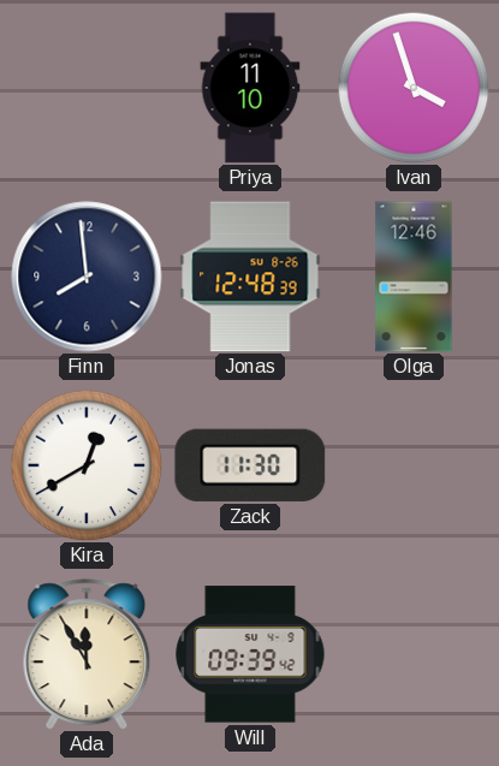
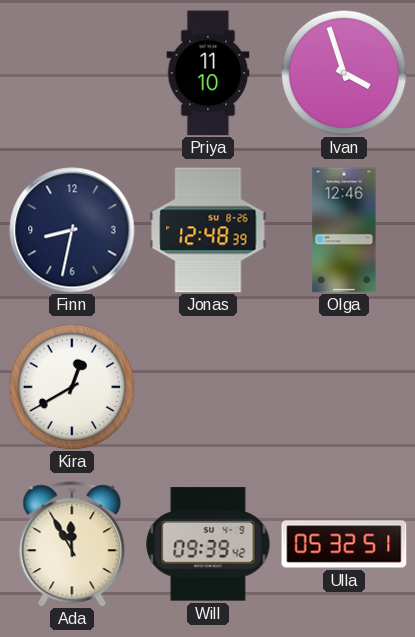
Finn: 7:59 -> 8:32 (72, 230)
Zack: 11:30 -> none (250, 465)
Ulla: none -> 05:32 (344, 544)
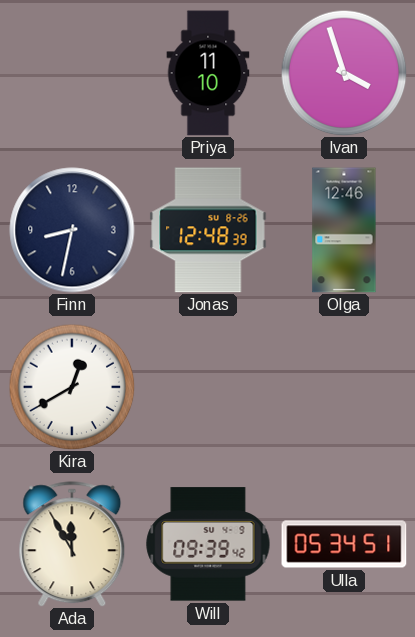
Ulla: 05:32 -> 05:34 (344, 544)
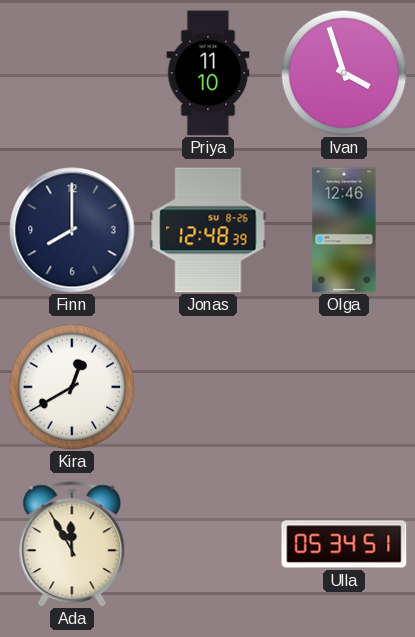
Finn: 8:32 -> 8:00 (72, 230)
Will: 09:39 -> none (208, 544)
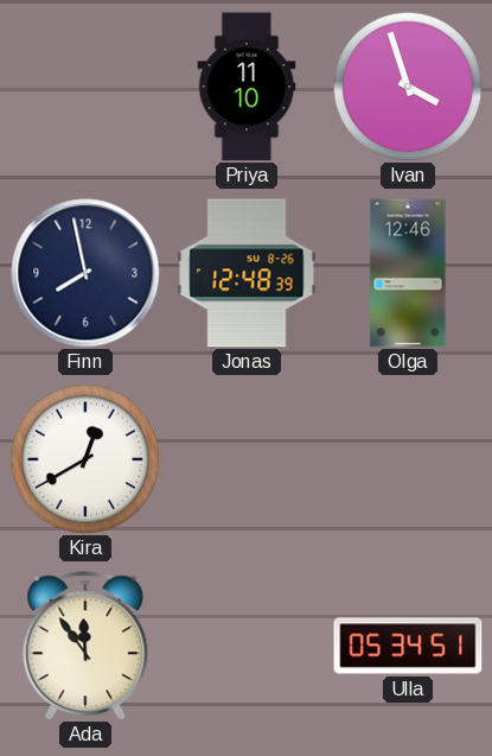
Finn: 8:00 -> 7:58 (85, 273)
Ada: 11:55 -> 11:54 (85, 646)
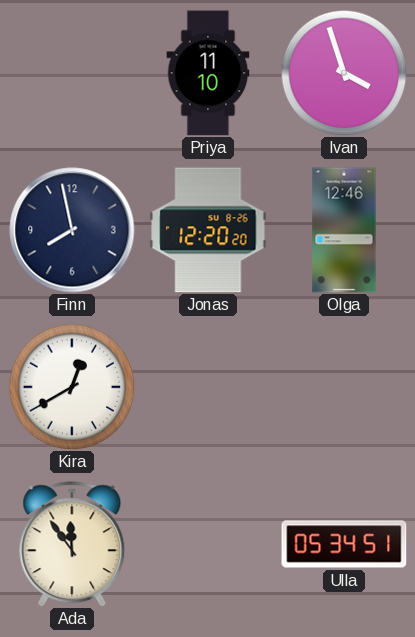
Jonas: 12:48 -> 12:20 (208, 230)
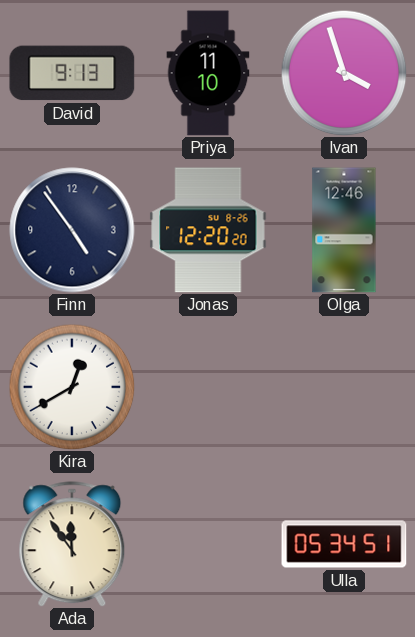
David: none -> 9:13 (72, 73)
Finn: 7:58 -> 4:54 (72, 230)
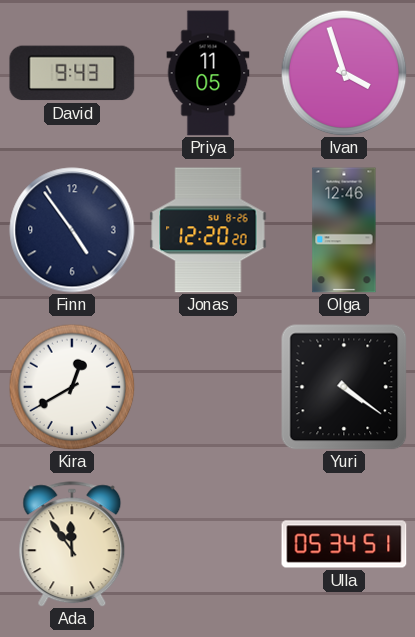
David: 9:13 -> 9:43 (72, 73)
Priya: 11:10 -> 11:05 (208, 73)
Yuri: none -> 4:21 (344, 387)
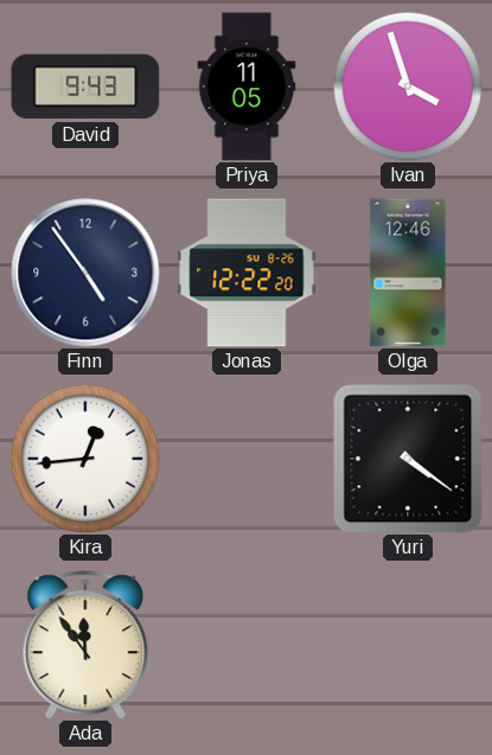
Jonas: 12:20 -> 12:22 (247, 273)
Kira: 12:40 -> 12:44 (85, 459)
Ulla: 05:34 -> none (344, 544)
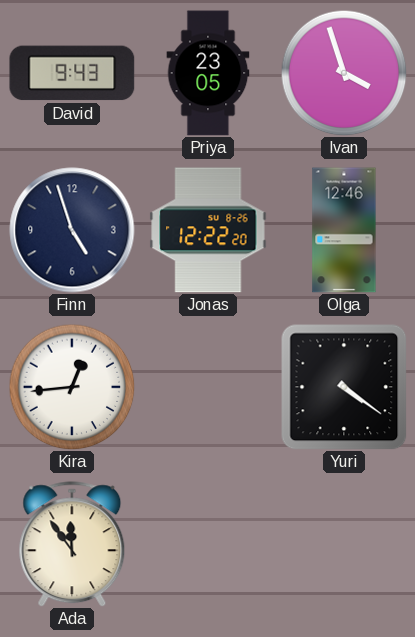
Priya: 11:05 -> 23:05 (208, 73)
Finn: 4:54 -> 4:57 (72, 230)
